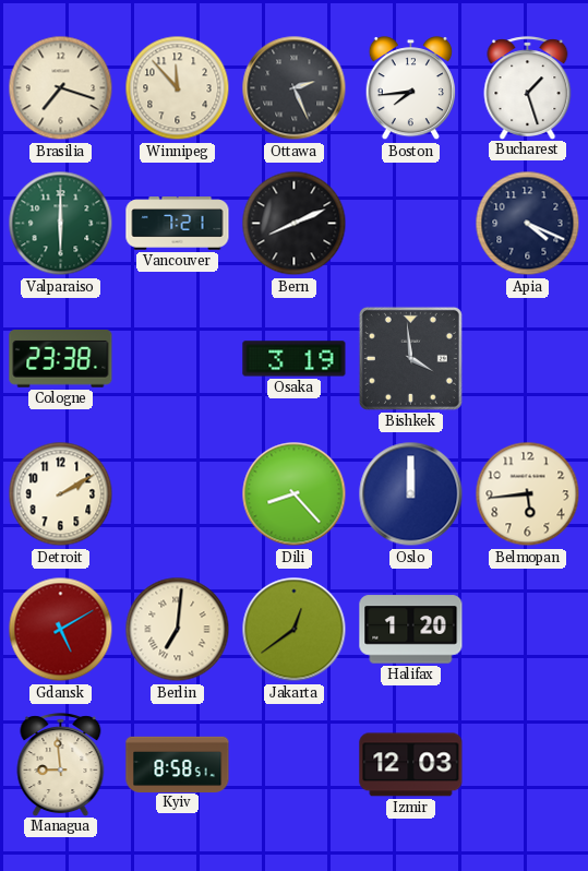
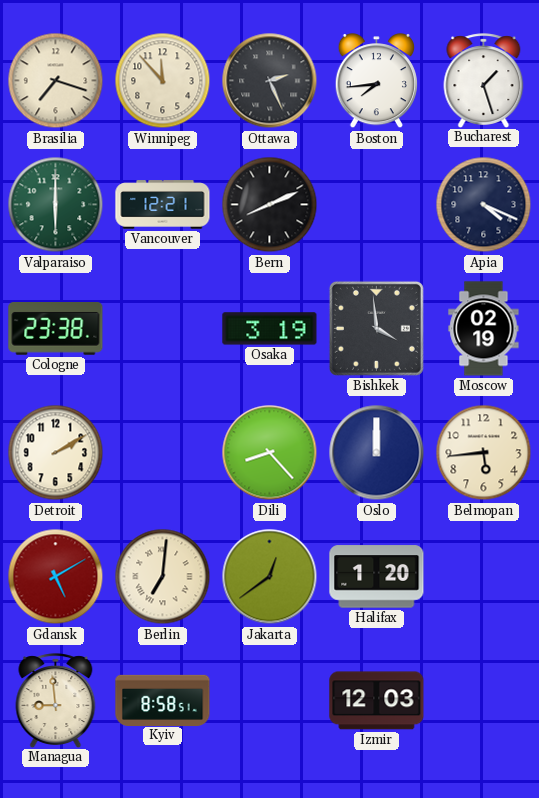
Vancouver: 7:21 -> 12:21 (163, 205)
Moscow: none -> 02:19 (484, 329)
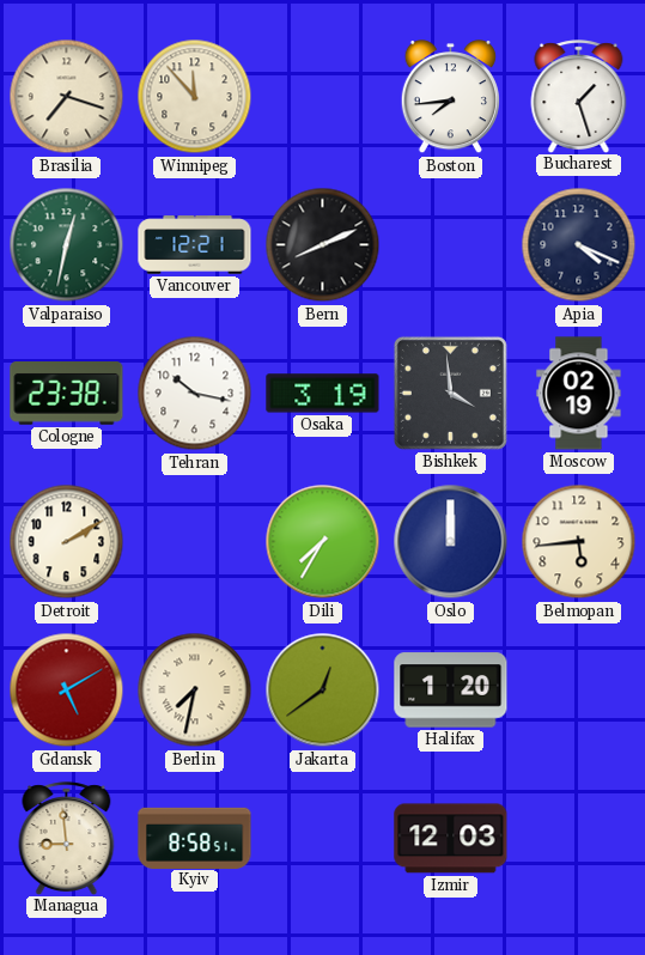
Ottawa: 2:26 -> none (270, 81)
Valparaiso: 6:00 -> 12:32 (67, 245)
Tehran: none -> 10:17 (195, 394)
Dili: 8:23 -> 7:35 (323, 542)
Berlin: 7:01 -> 7:32 (195, 691)
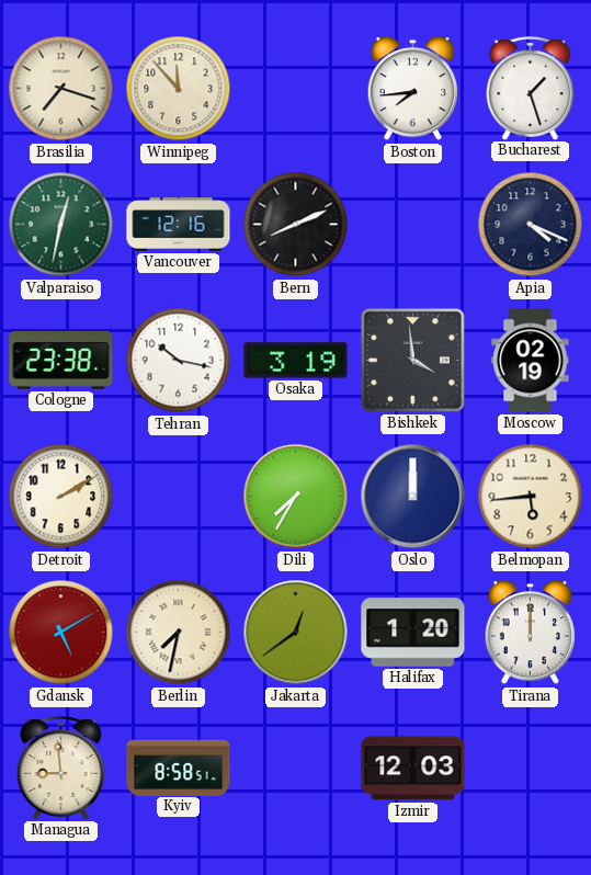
Vancouver: 12:21 -> 12:16 (179, 225)
Tirana: none -> 12:00 (530, 633)
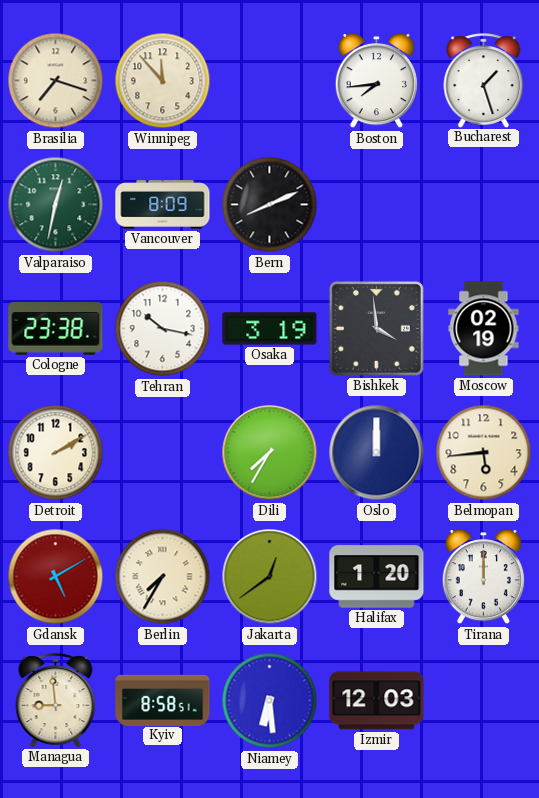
Vancouver: 12:16 -> 8:09 (163, 205)
Apia: 4:19 -> none (531, 225)
Berlin: 7:32 -> 7:35 (163, 577)
Niamey: none -> 6:29 (270, 701)
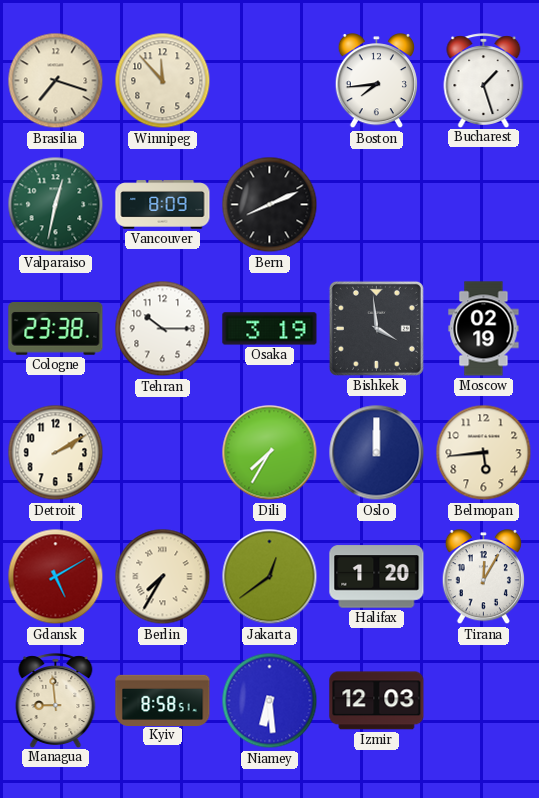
Tehran: 10:17 -> 10:15 (163, 329)
Tirana: 12:00 -> 12:05 (483, 577)
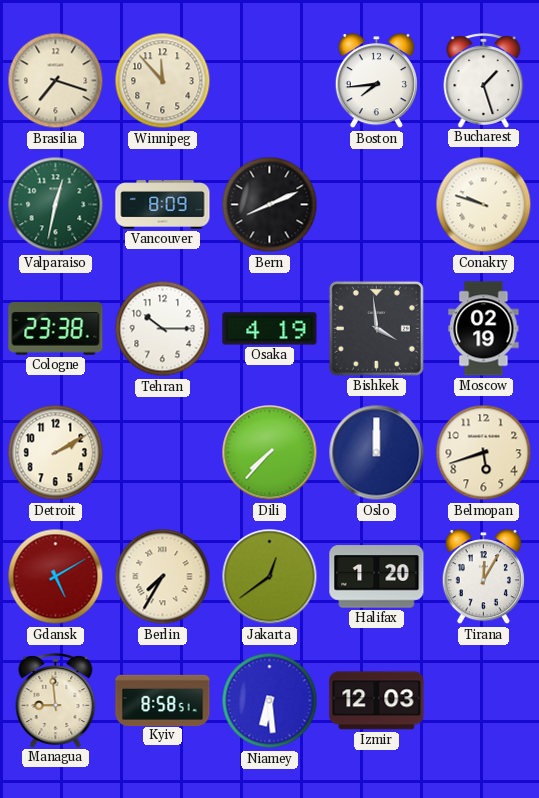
Conakry: none -> 9:48 (484, 205)
Osaka: 3:19 -> 4:19 (270, 329)
Dili: 7:35 -> 7:37 (270, 453)
Belmopan: 5:44 -> 5:42 (484, 453)
